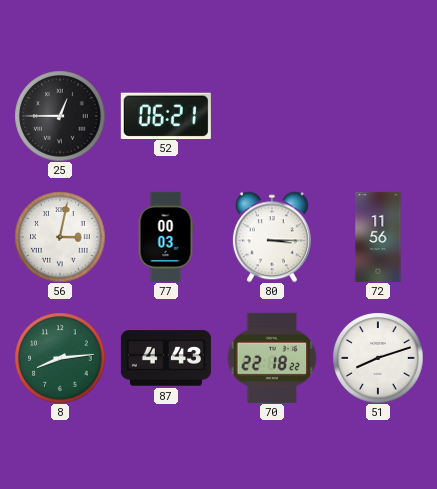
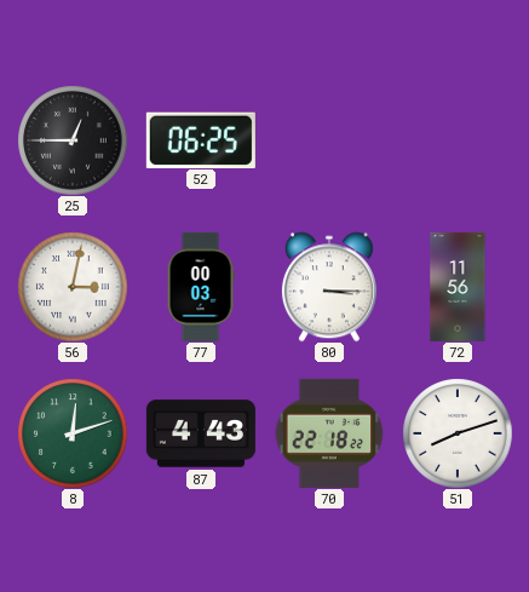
52: 06:21 -> 06:25 (201, 139)
8: 8:14 -> 12:12 (73, 433)
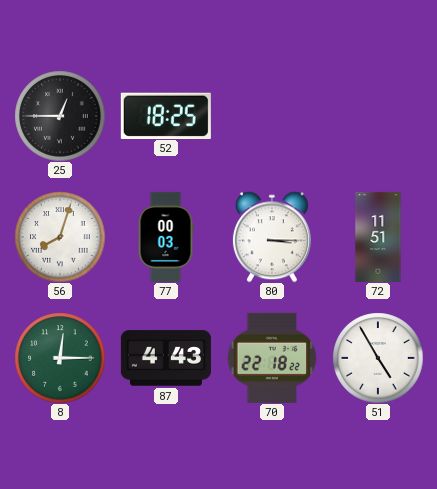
52: 06:25 -> 18:25 (166, 115)
56: 3:02 -> 8:03 (60, 237)
72: 11:56 -> 11:51 (378, 237)
8: 12:12 -> 12:15 (60, 358)
51: 8:12 -> 4:55 (378, 358)
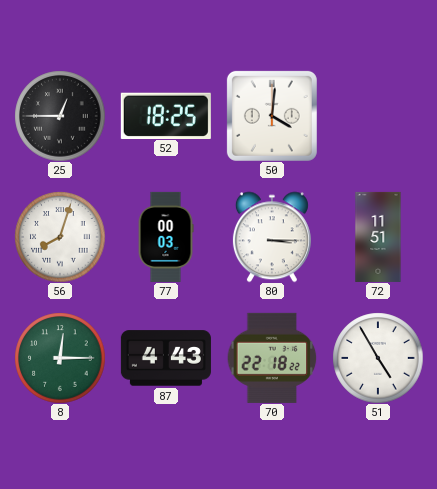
50: none -> 4:01 (272, 116)
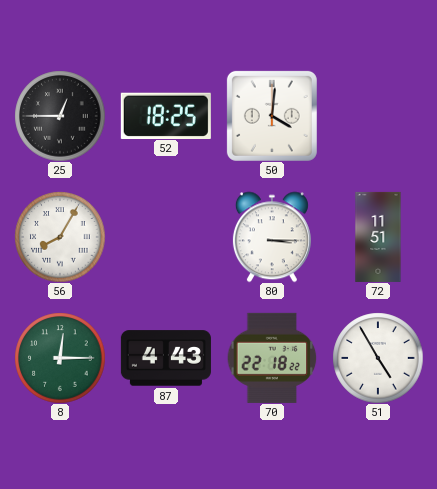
56: 8:03 -> 8:05 (60, 237)
77: 00:03 -> none (166, 237)
